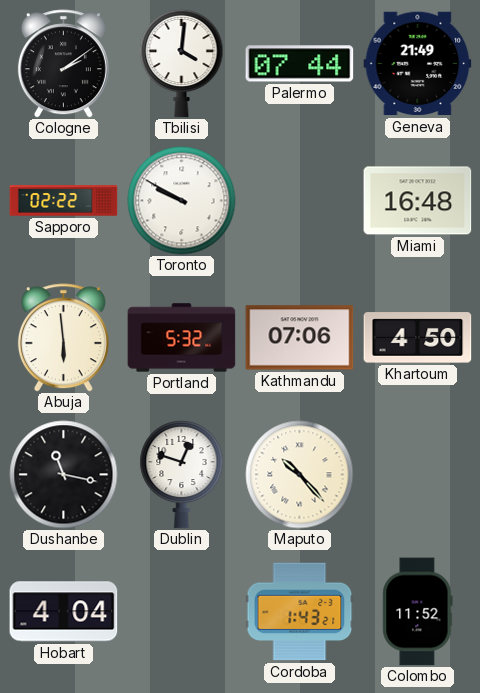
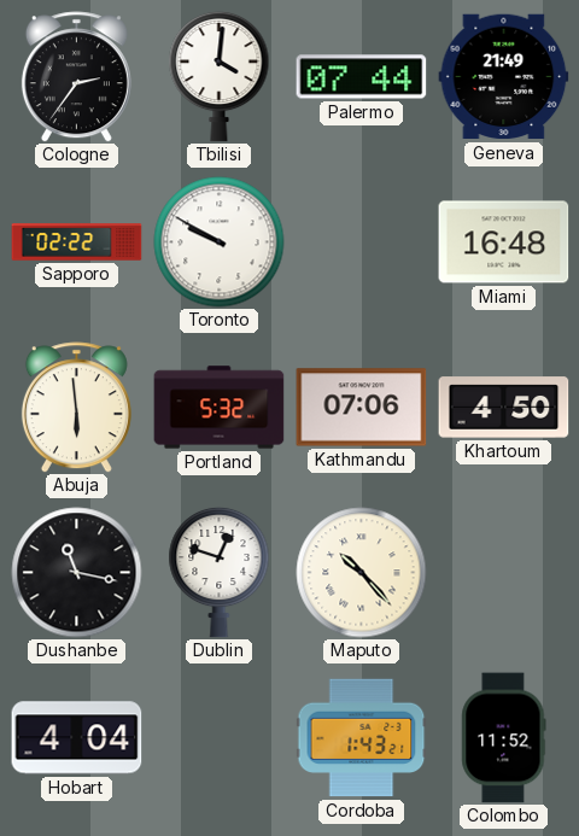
Cologne: 2:09 -> 2:36 (76, 77)
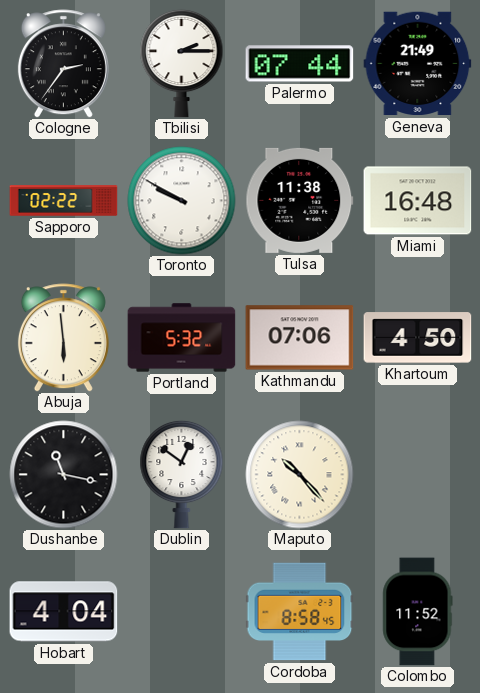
Tbilisi: 4:01 -> 2:15 (182, 63)
Tulsa: none -> 11:38 (300, 200)
Dublin: 12:48 -> 12:51 (182, 474)
Cordoba: 1:43 -> 8:58 (300, 612)
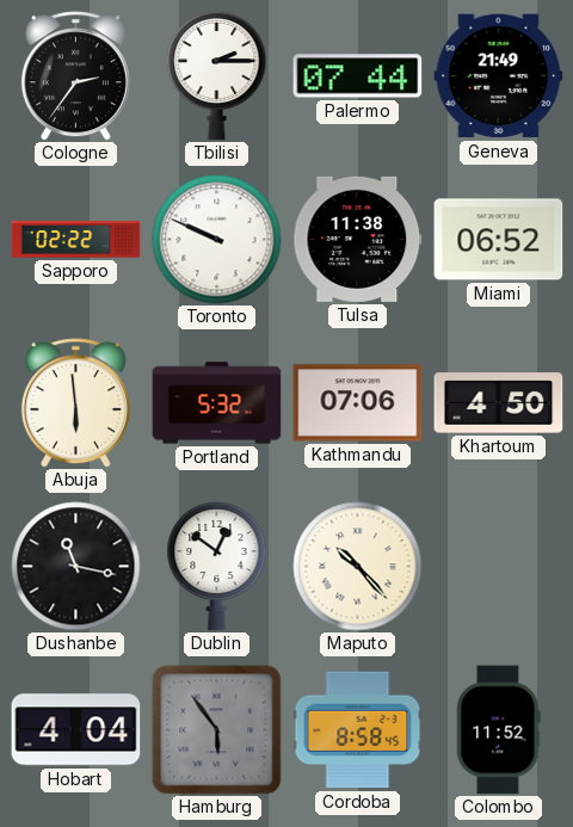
Toronto: 9:50 -> 9:49 (217, 240)
Miami: 16:48 -> 06:52 (499, 240)
Hamburg: none -> 5:54 (217, 730)
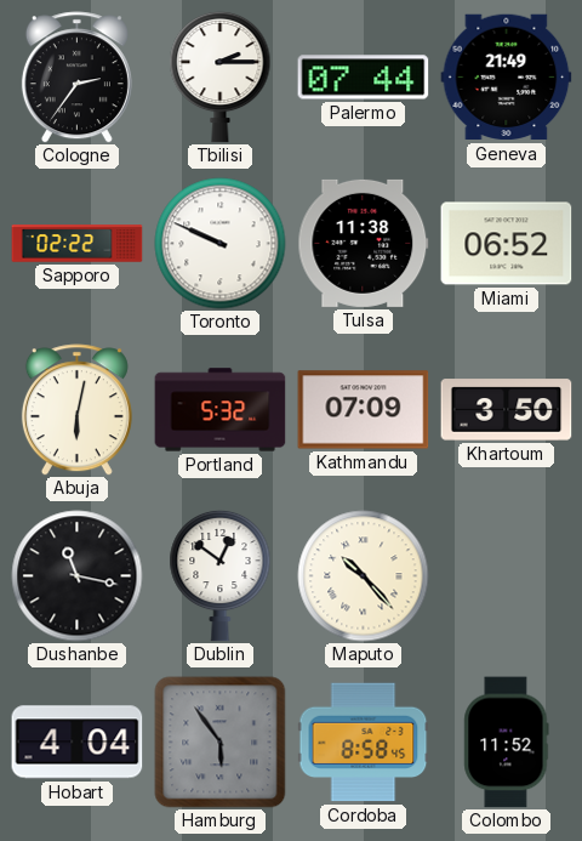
Abuja: 5:59 -> 6:02 (76, 410)
Kathmandu: 07:06 -> 07:09 (364, 410)
Khartoum: 4:50 -> 3:50 (507, 410)
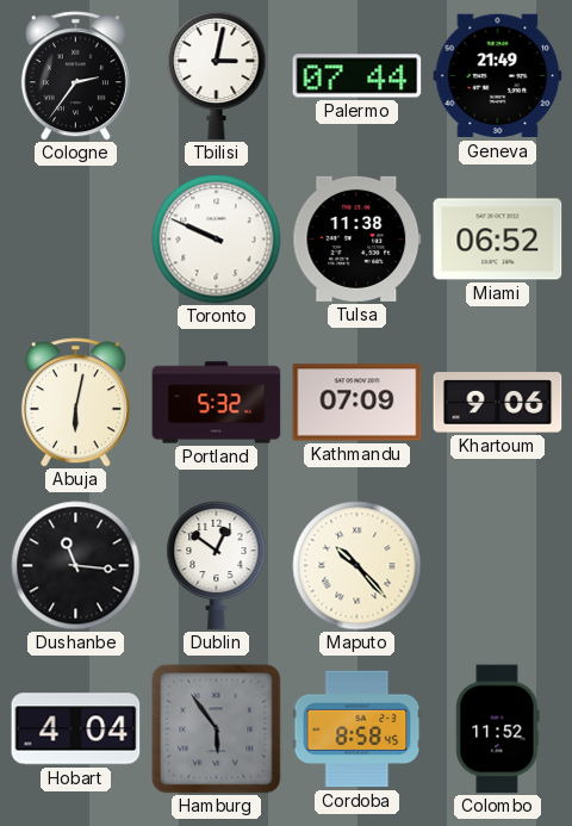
Tbilisi: 2:15 -> 3:02 (217, 75)
Sapporo: 02:22 -> none (78, 244)
Khartoum: 3:50 -> 9:06 (498, 403)
Dushanbe: 11:17 -> 11:16 (76, 566)
